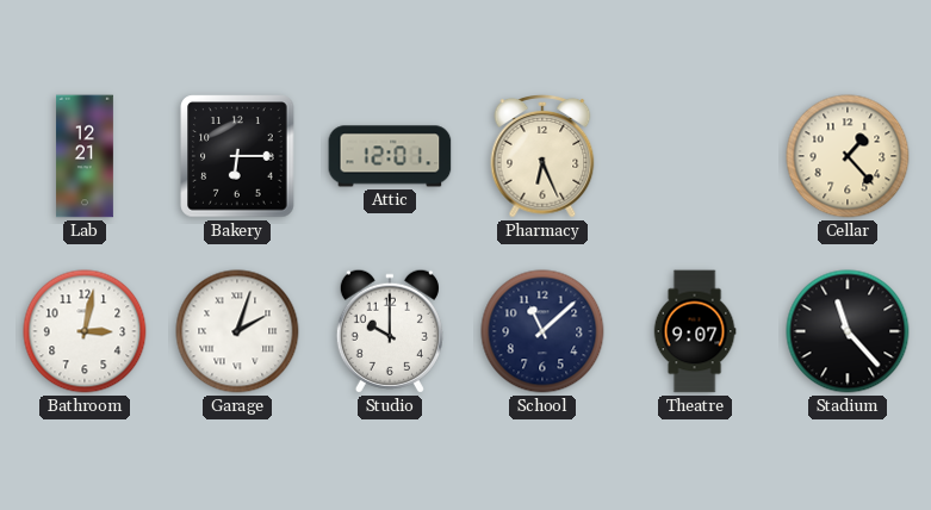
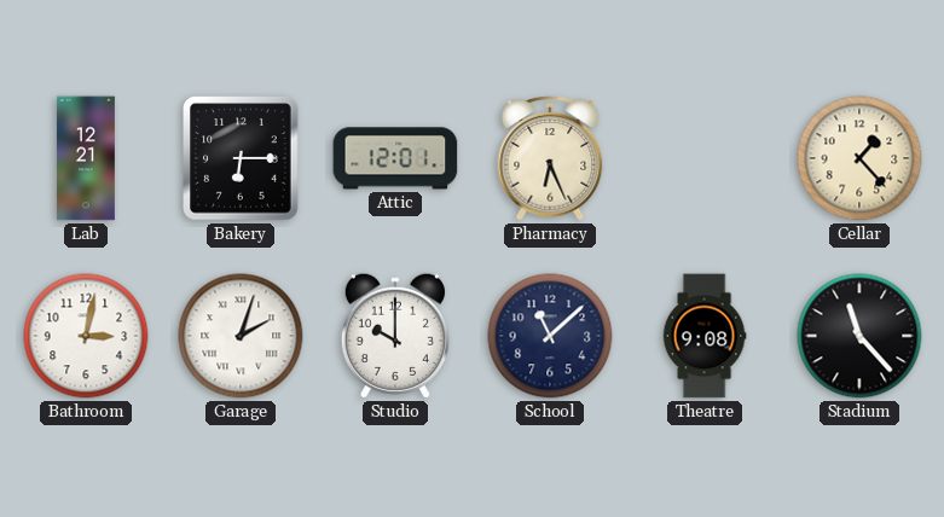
Theatre: 9:07 -> 9:08 (705, 336)
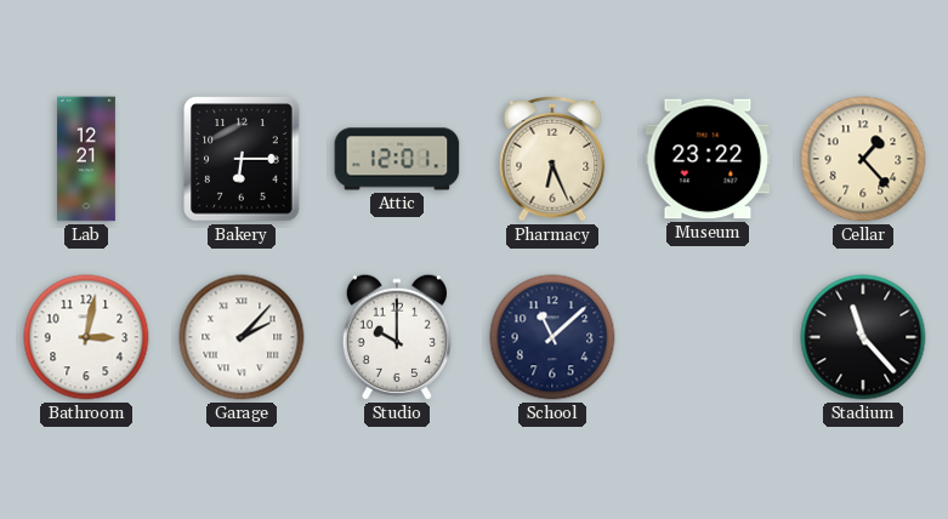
Museum: none -> 23:22 (708, 159)
Garage: 2:03 -> 2:07 (242, 337)
Theatre: 9:08 -> none (705, 336)
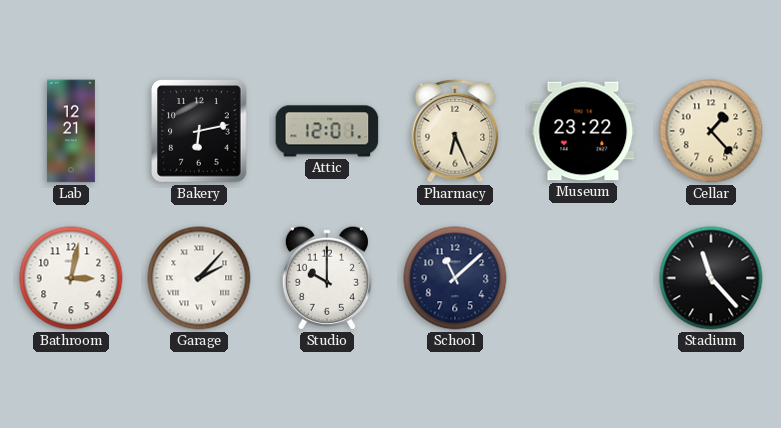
Bakery: 6:15 -> 6:13 (199, 131)
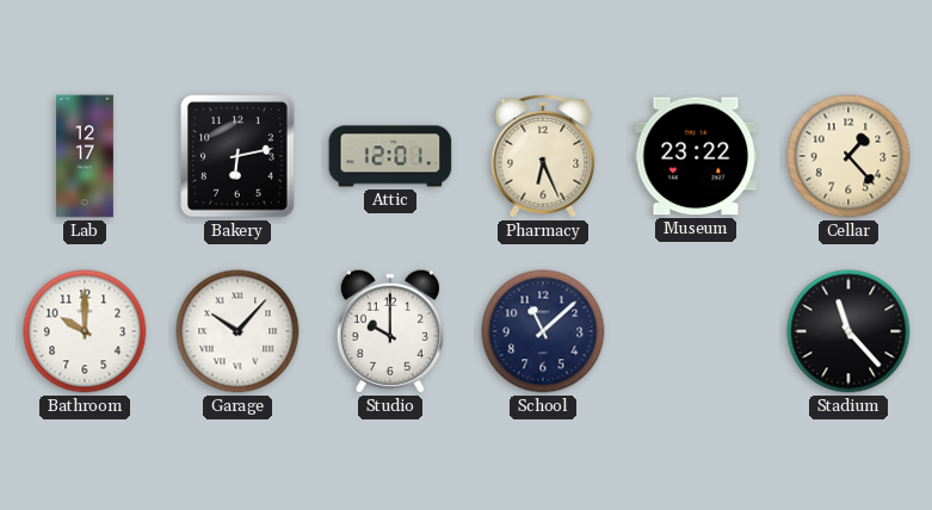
Lab: 12:21 -> 12:17 (85, 156)
Bathroom: 3:02 -> 10:00 (85, 331)
Garage: 2:07 -> 10:07 (237, 331)
